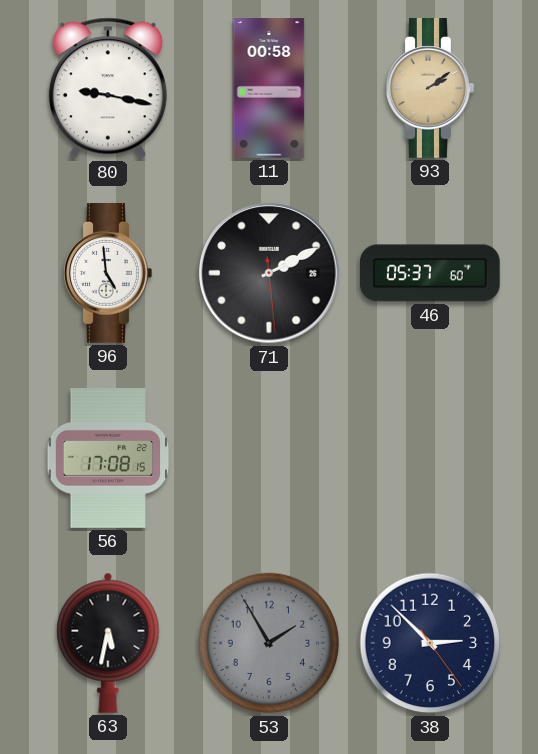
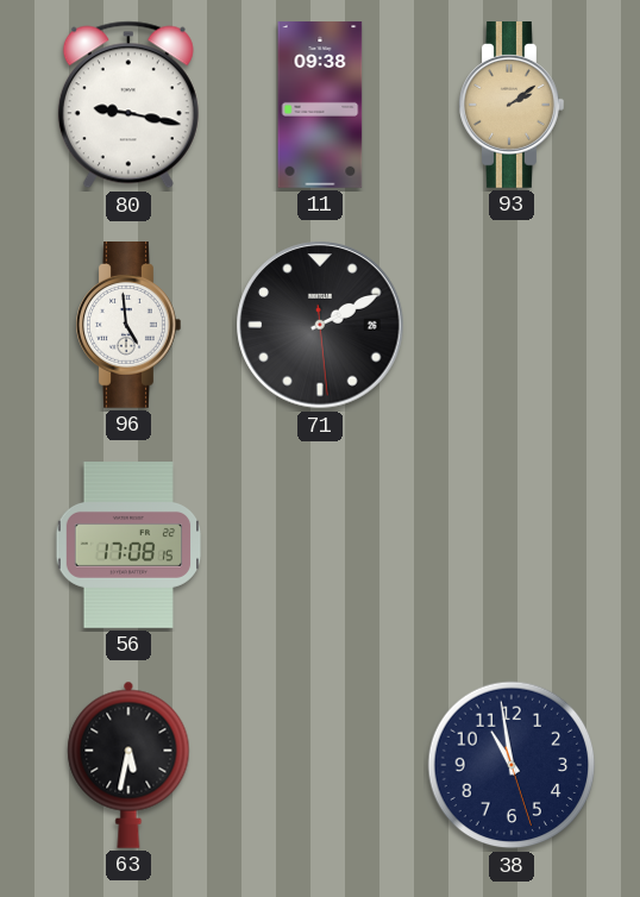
11: 00:58 -> 09:38 (320, 105)
46: 05:37 -> none (431, 273)
53: 1:55 -> none (269, 643)
38: 2:52 -> 10:58 (512, 765)
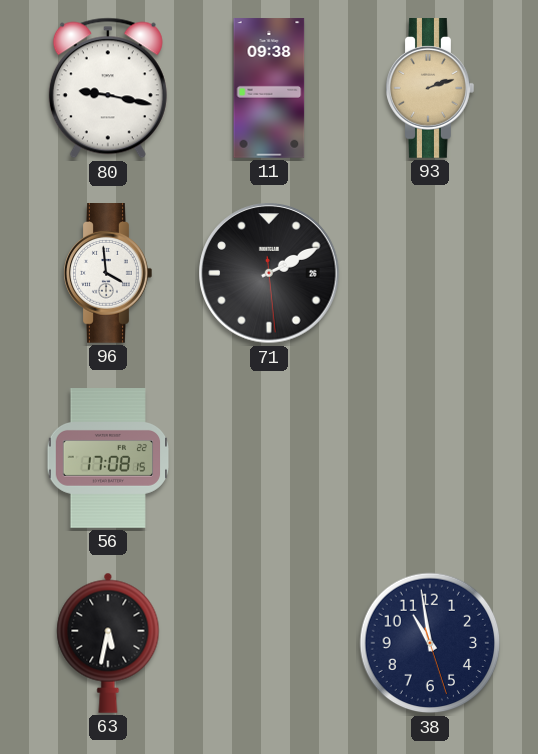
93: 2:09 -> 2:12 (430, 89)
96: 4:59 -> 3:59 (108, 274)
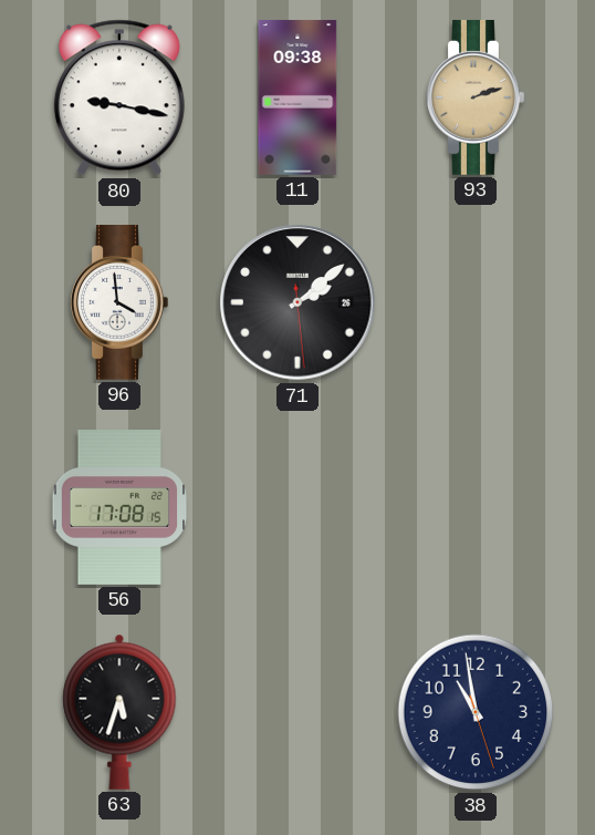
71: 2:10 -> 2:08 (297, 302)
63: 5:32 -> 5:33 (119, 712)
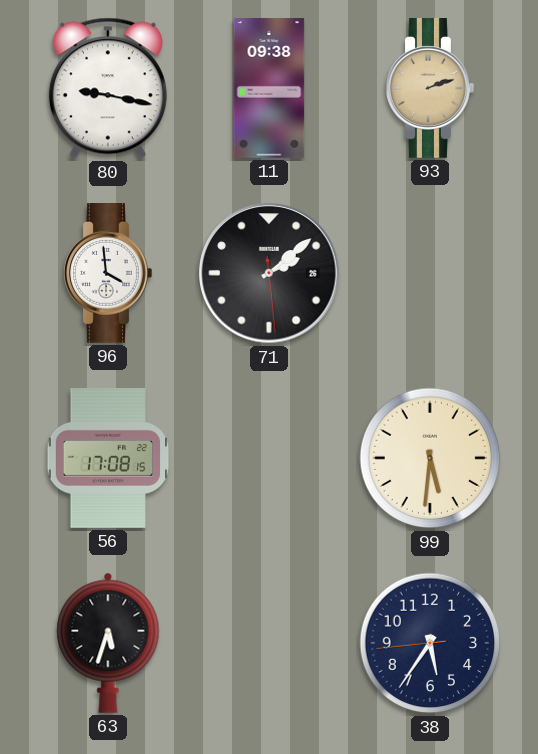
99: none -> 5:31 (430, 458)
38: 10:58 -> 5:35 (430, 643)
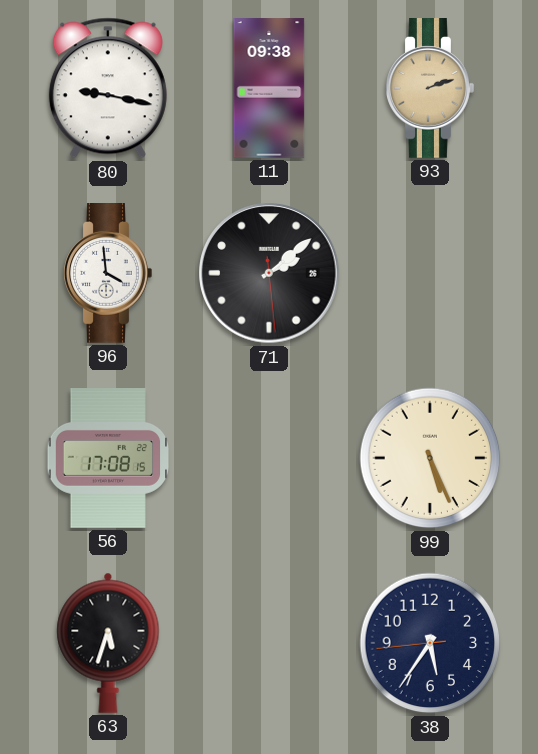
99: 5:31 -> 5:26 (430, 458)
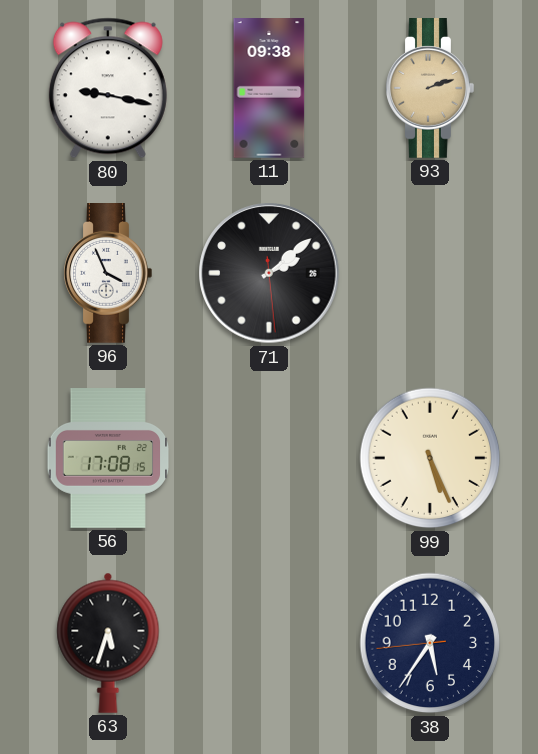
96: 3:59 -> 3:56 (108, 274)
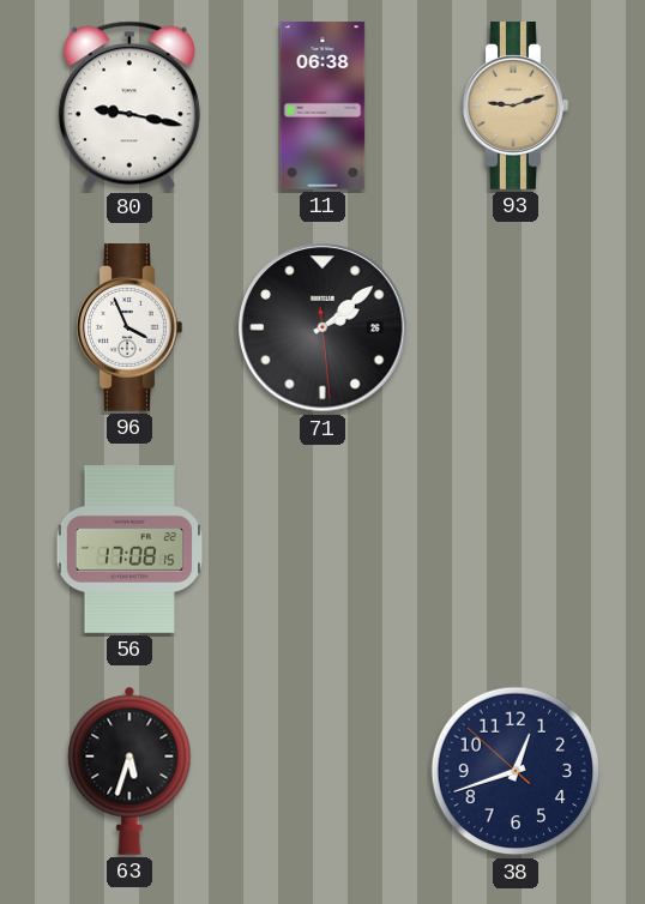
11: 09:38 -> 06:38 (322, 106)
93: 2:12 -> 9:12 (516, 107)
99: 5:26 -> none (430, 458)
38: 5:35 -> 12:41 (516, 771)
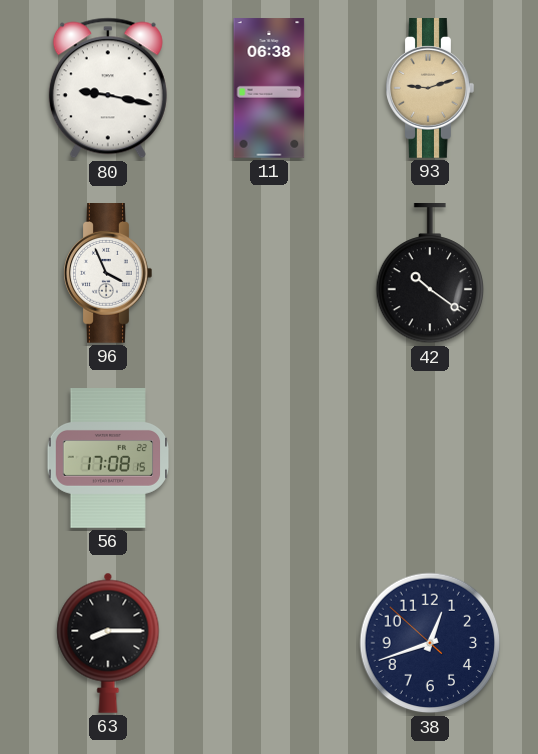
71: 2:08 -> none (322, 327)
42: none -> 10:21 (429, 274)
63: 5:33 -> 8:15 (108, 643)
